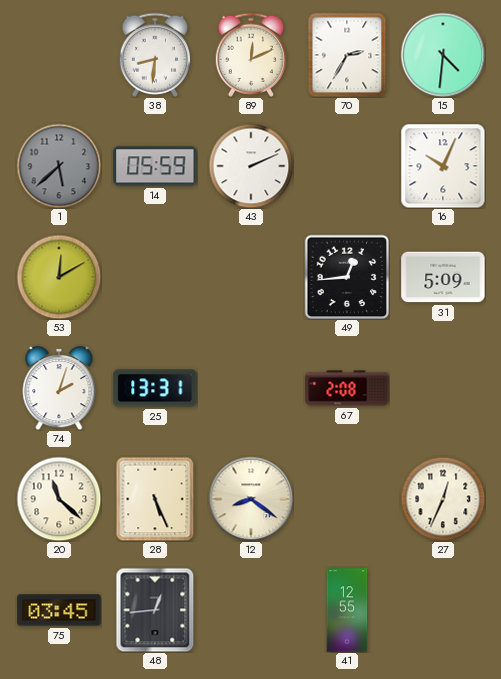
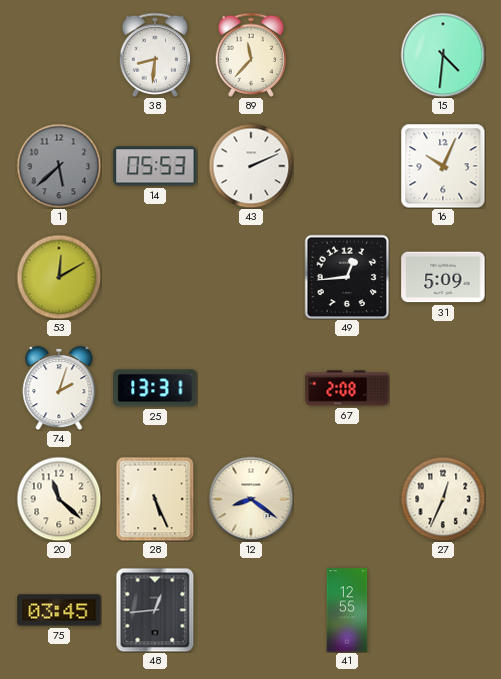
89: 12:11 -> 11:37 (250, 55)
70: 2:35 -> none (347, 55)
14: 05:59 -> 05:53 (155, 166)
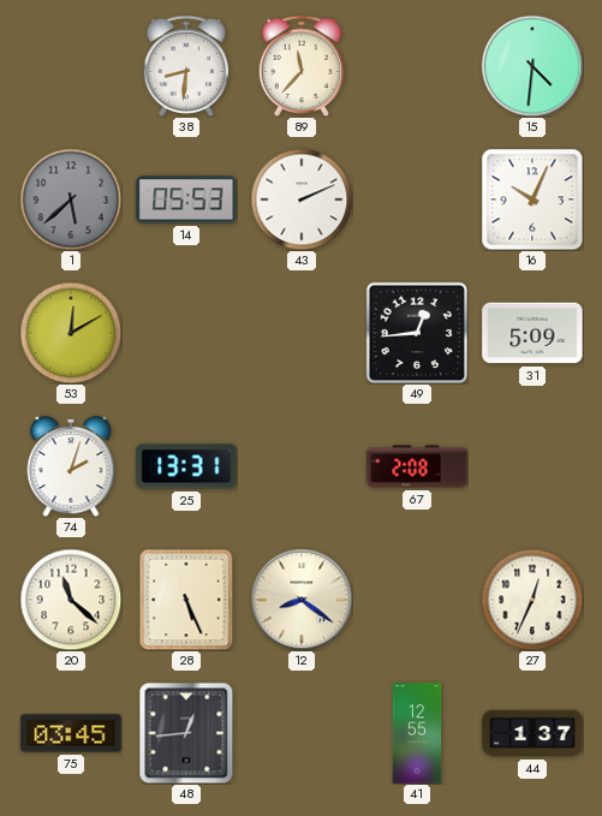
44: none -> 1:37 (532, 733)
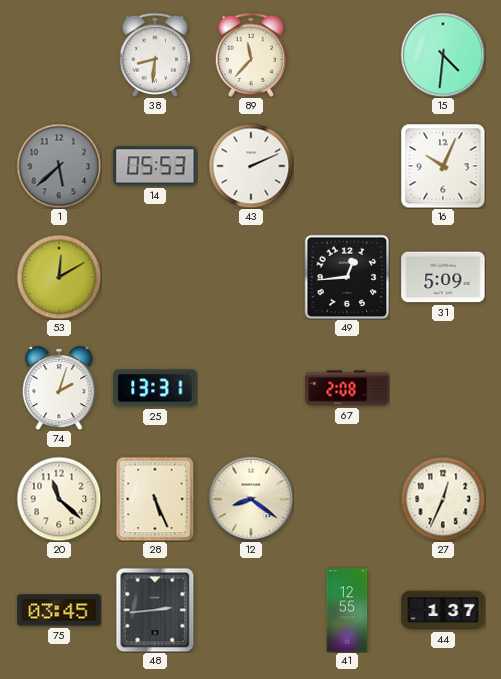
48: 12:44 -> 2:44 (155, 610)
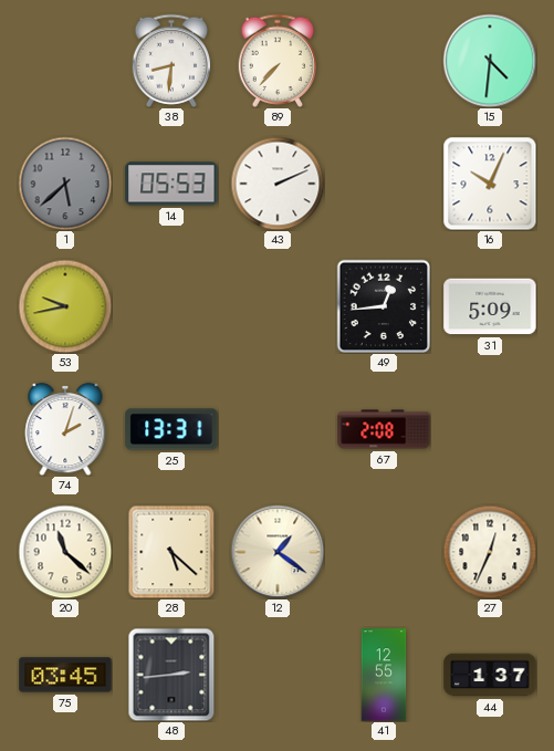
89: 11:37 -> 7:37 (276, 61)
53: 12:10 -> 9:43 (65, 306)
28: 5:26 -> 5:22 (171, 552)
12: 8:21 -> 1:21 (278, 552)
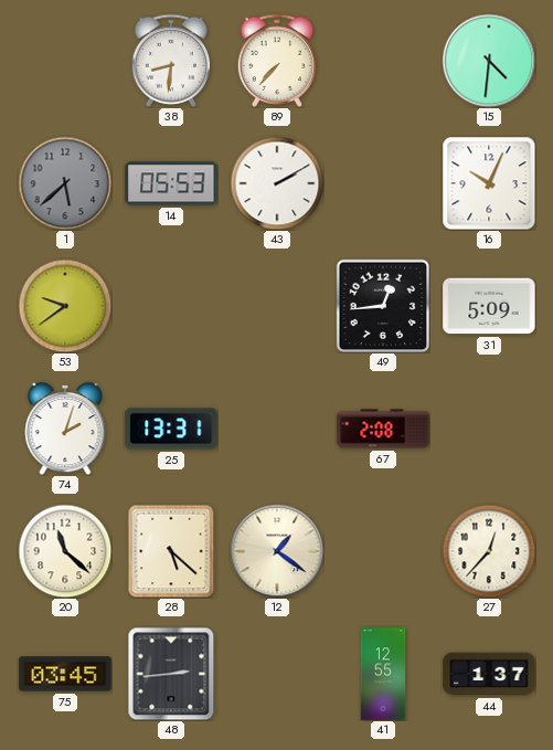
43: 2:11 -> 2:10 (277, 183)
53: 9:43 -> 9:39 (65, 306)
27: 12:34 -> 12:37 (489, 551)
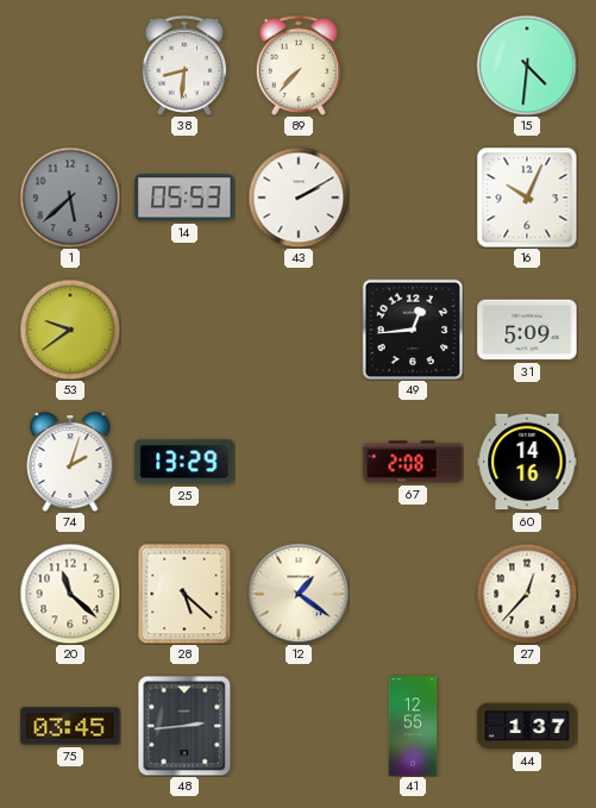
25: 13:31 -> 13:29 (184, 462)
60: none -> 14:16 (527, 462)
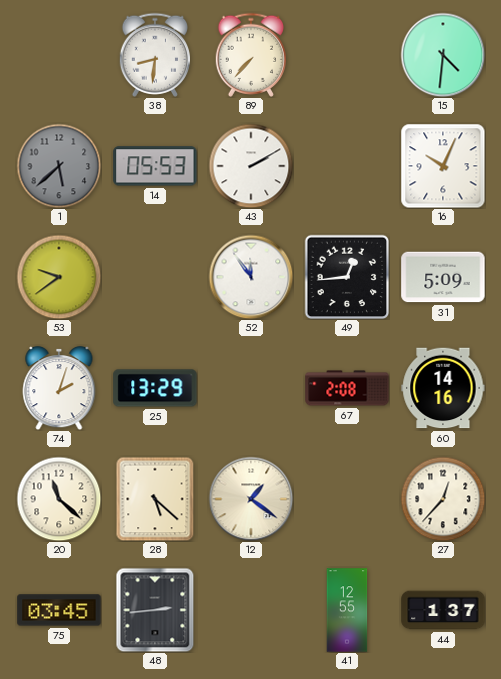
52: none -> 11:54 (251, 277)
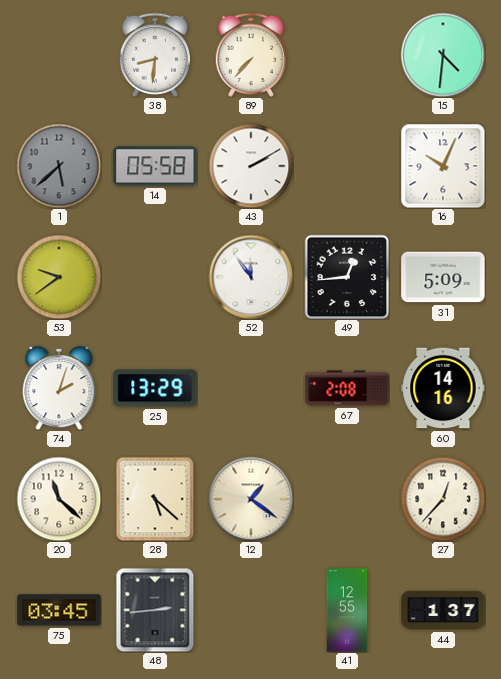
14: 05:53 -> 05:58 (155, 166)
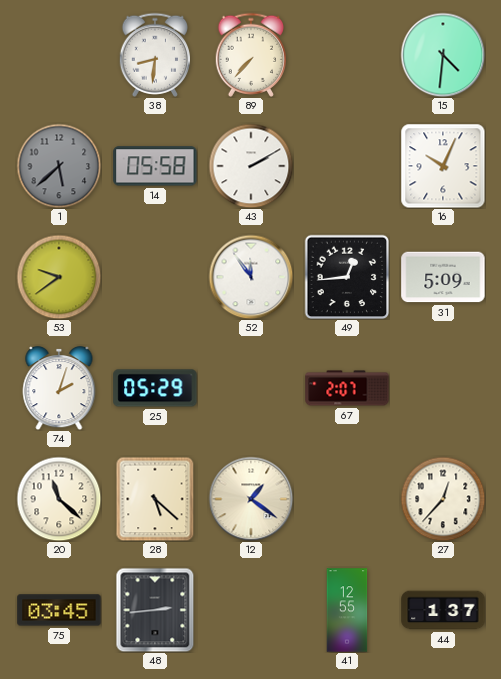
25: 13:29 -> 05:29 (155, 388)
67: 2:08 -> 2:07 (347, 388)
60: 14:16 -> none (443, 388)
